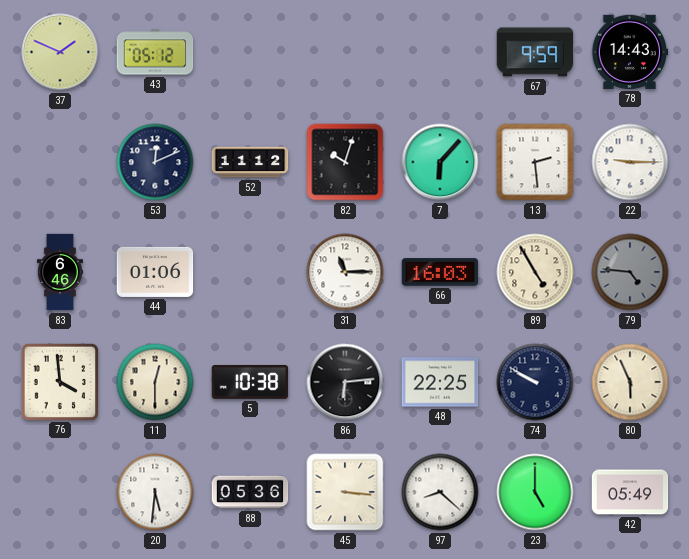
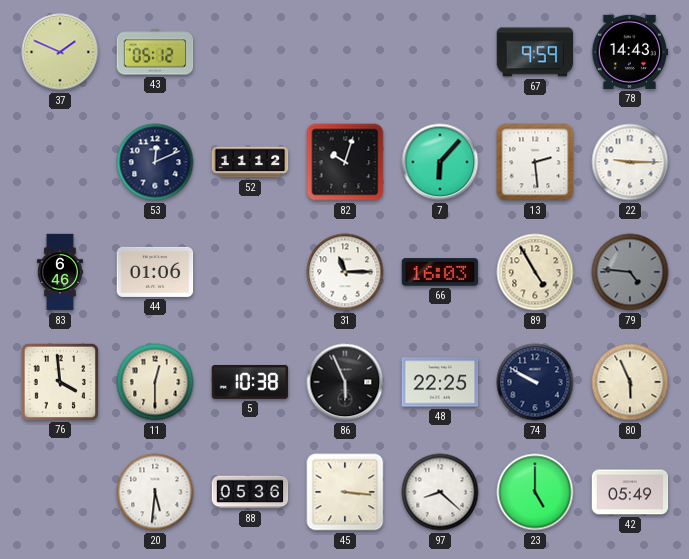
86: 6:14 -> 5:56 (345, 382)
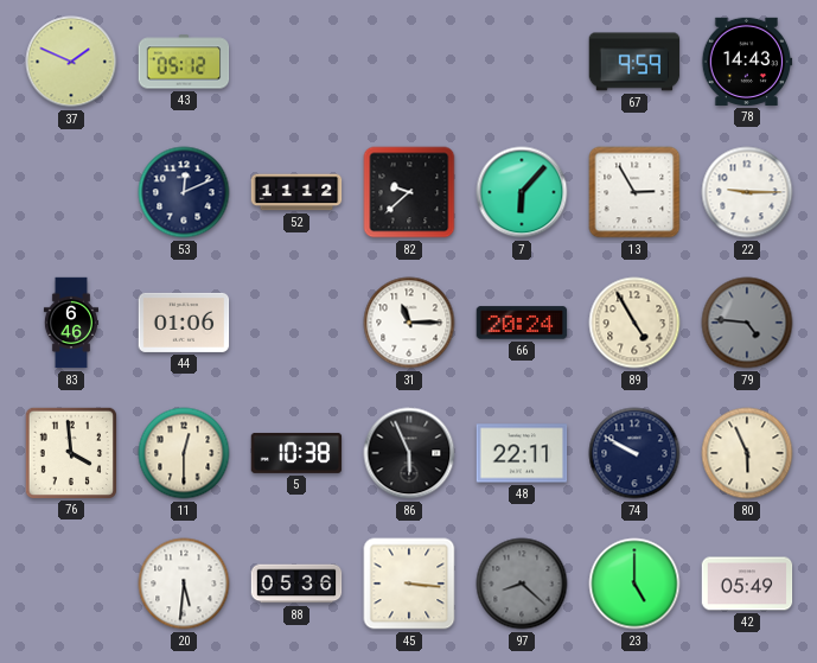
82: 10:03 -> 9:38 (409, 192)
13: 2:29 -> 2:55 (634, 192)
66: 16:03 -> 20:24 (522, 323)
48: 22:25 -> 22:11 (522, 453)
97 dial: white -> grey (522, 584)
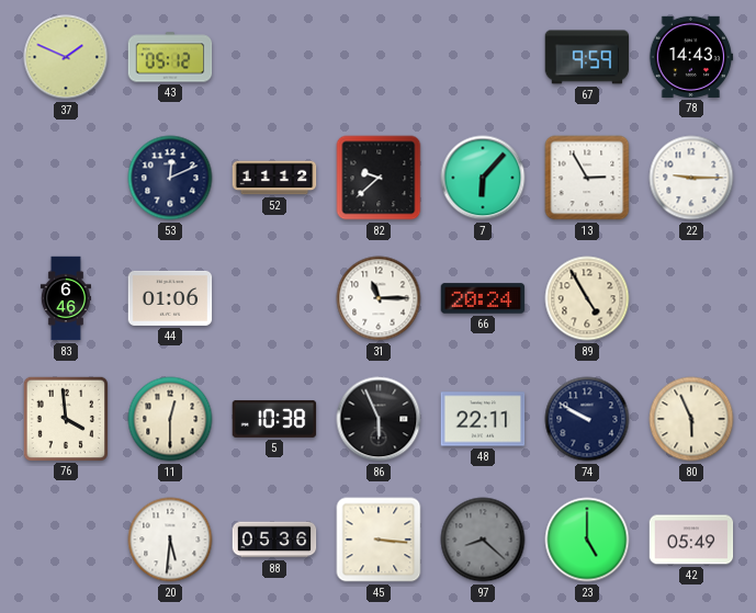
79: 4:46 -> none (747, 323)
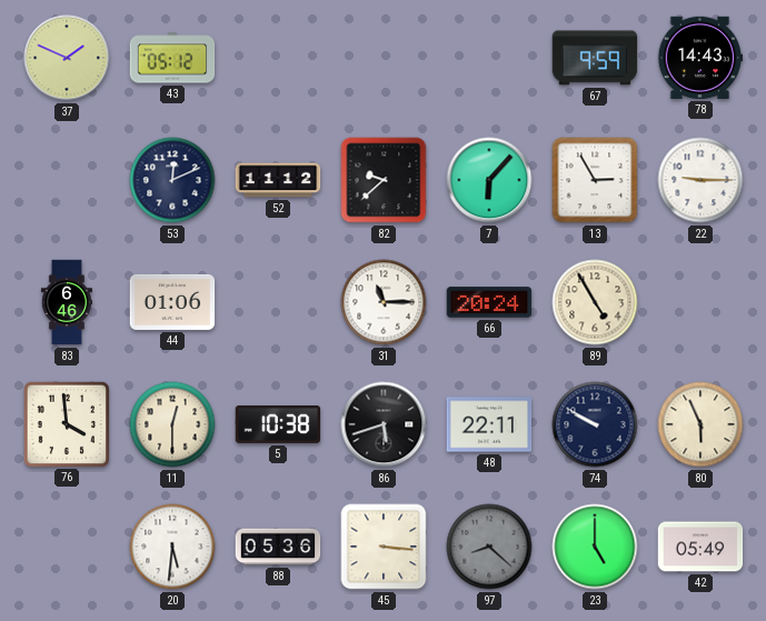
86: 5:56 -> 5:42 (384, 424)
